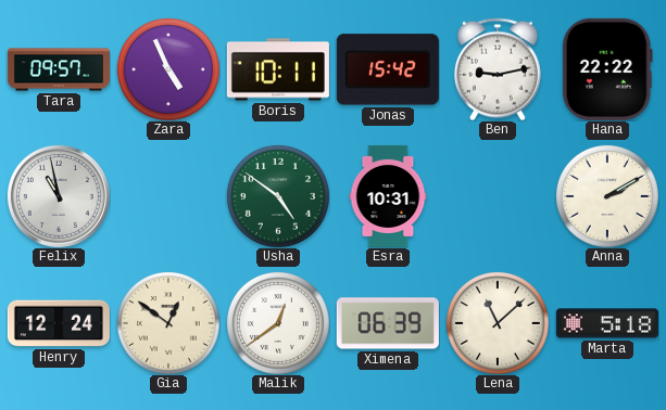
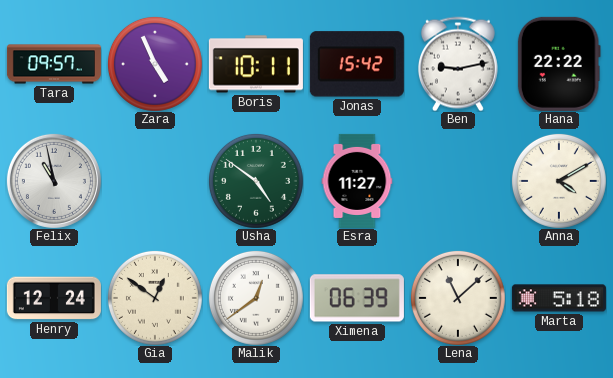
Esra: 10:31 -> 11:27 (357, 181)
Anna: 2:10 -> 4:10 (559, 181)
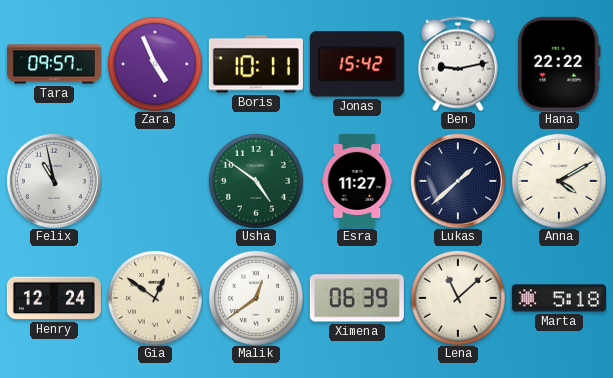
Lukas: none -> 1:38 (458, 181)
